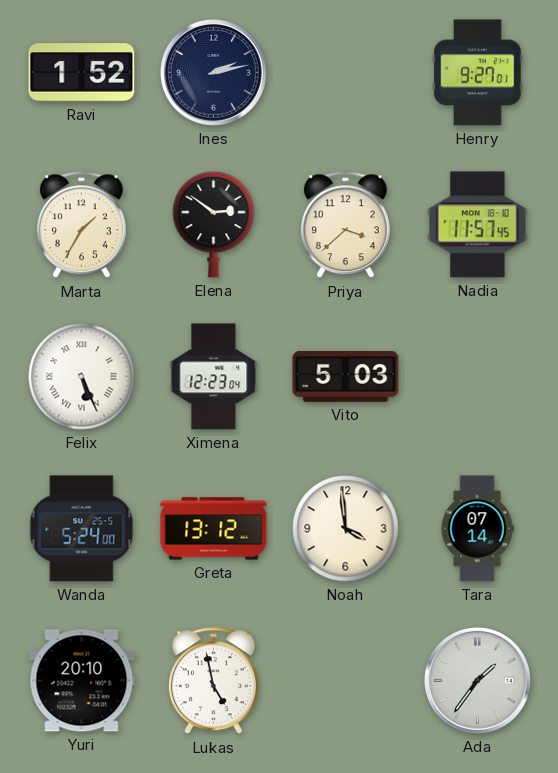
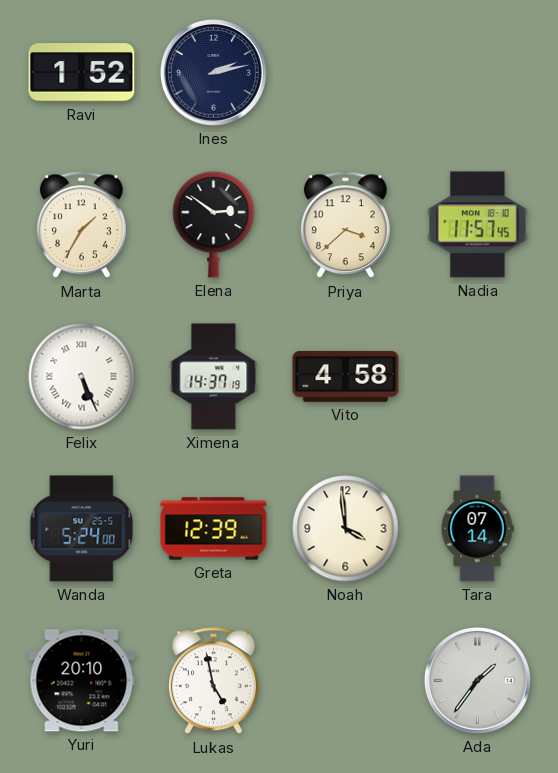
Henry: 9:27 -> none (478, 73)
Ximena: 12:23 -> 14:37 (214, 377)
Vito: 5:03 -> 4:58 (346, 376)
Greta: 13:12 -> 12:39 (214, 529)
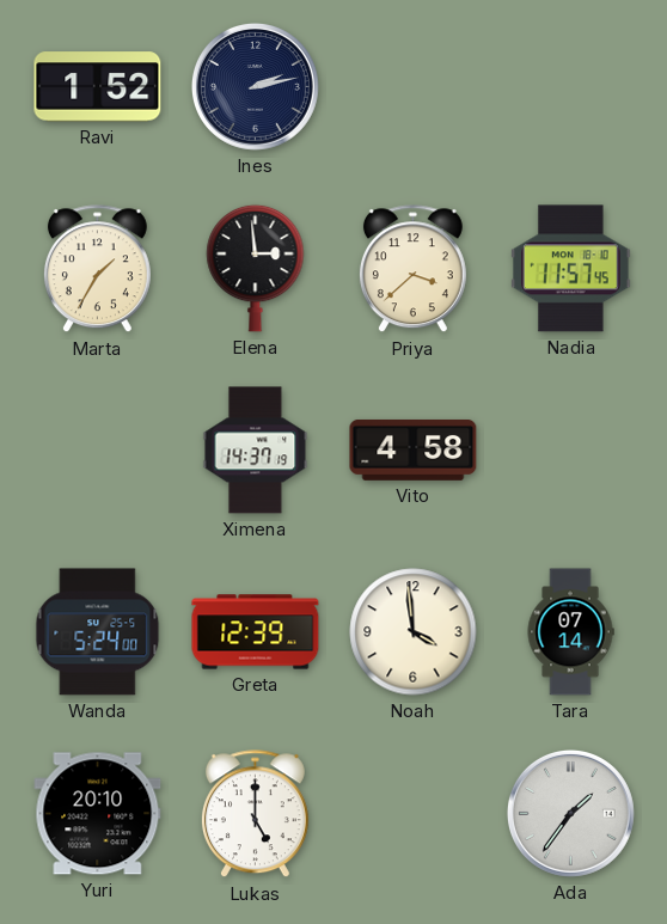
Elena: 2:51 -> 2:59 (256, 268)
Felix: 5:26 -> none (82, 377)
Lukas: 4:58 -> 5:00 (255, 814)
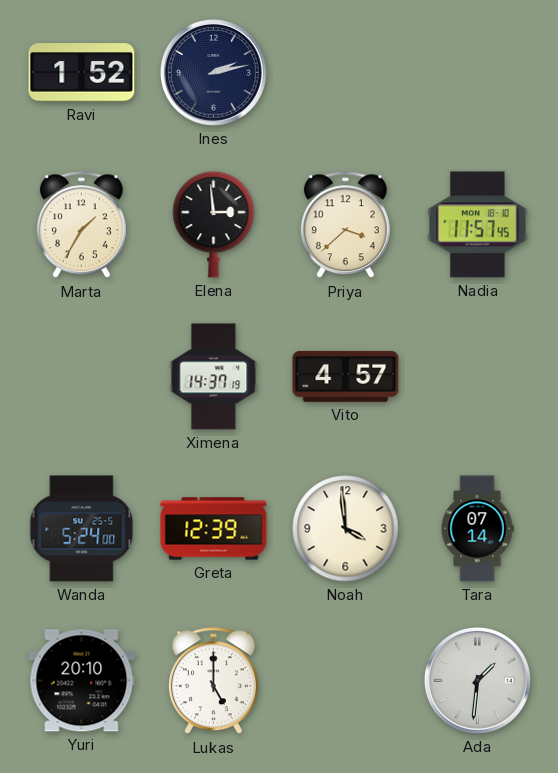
Vito: 4:58 -> 4:57 (346, 376)
Ada: 1:36 -> 1:31 (477, 680)
